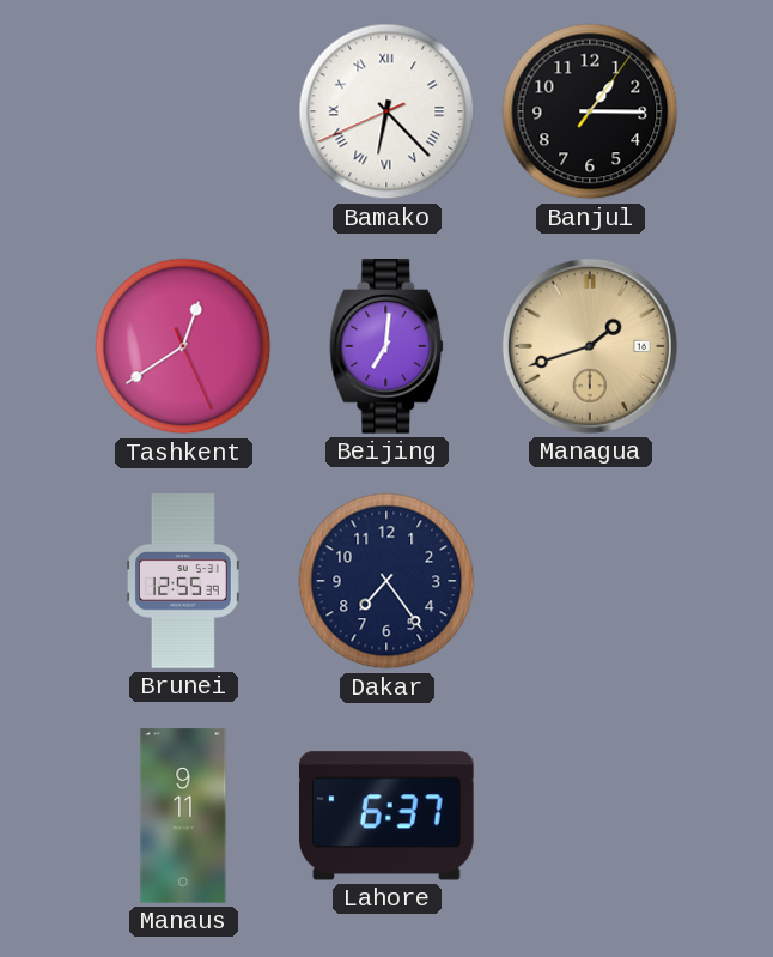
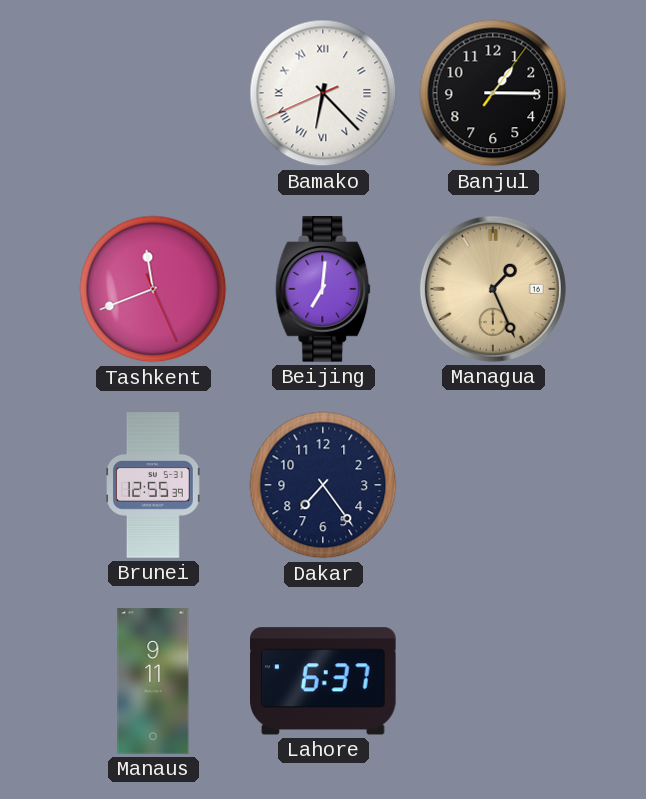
Tashkent: 12:39 -> 11:41 (153, 289)
Managua: 1:42 -> 1:26 (493, 289)
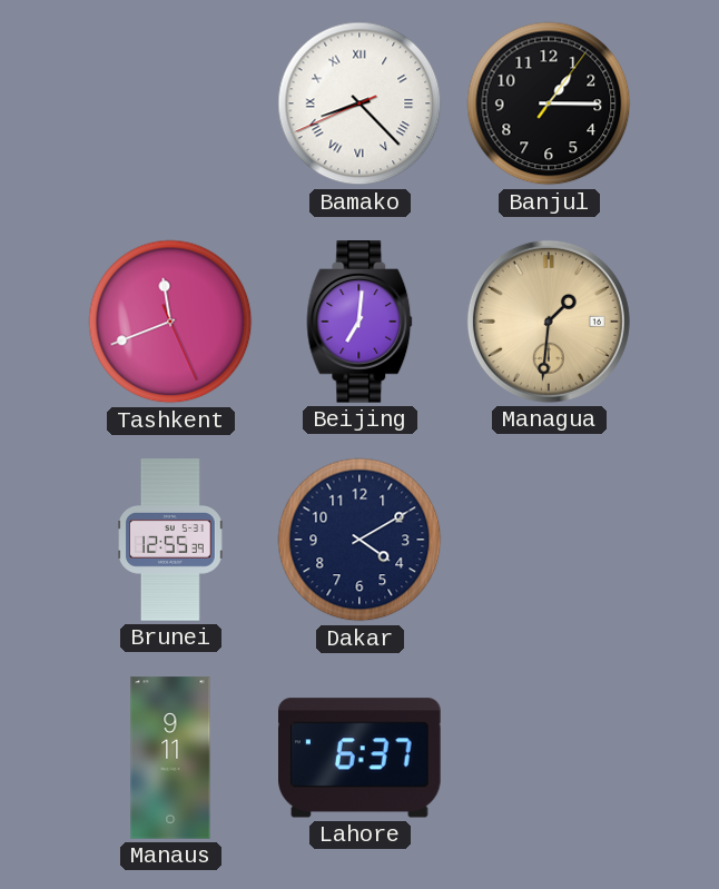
Bamako: 6:22 -> 8:22 (359, 103)
Managua: 1:26 -> 1:31 (549, 322)
Dakar: 7:24 -> 4:10 (359, 540)
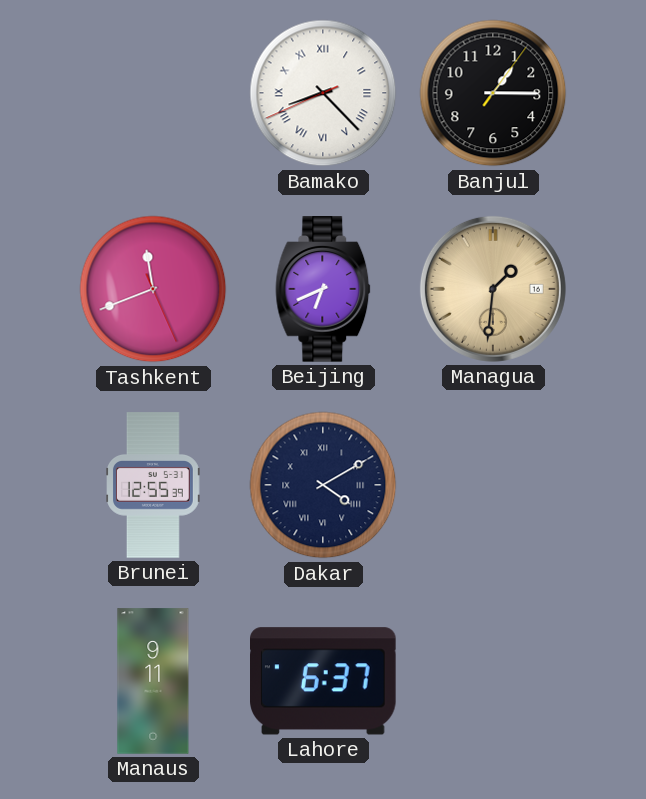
Beijing: 7:01 -> 6:41 (323, 289)
Dakar numerals: Arabic -> Roman (323, 485)
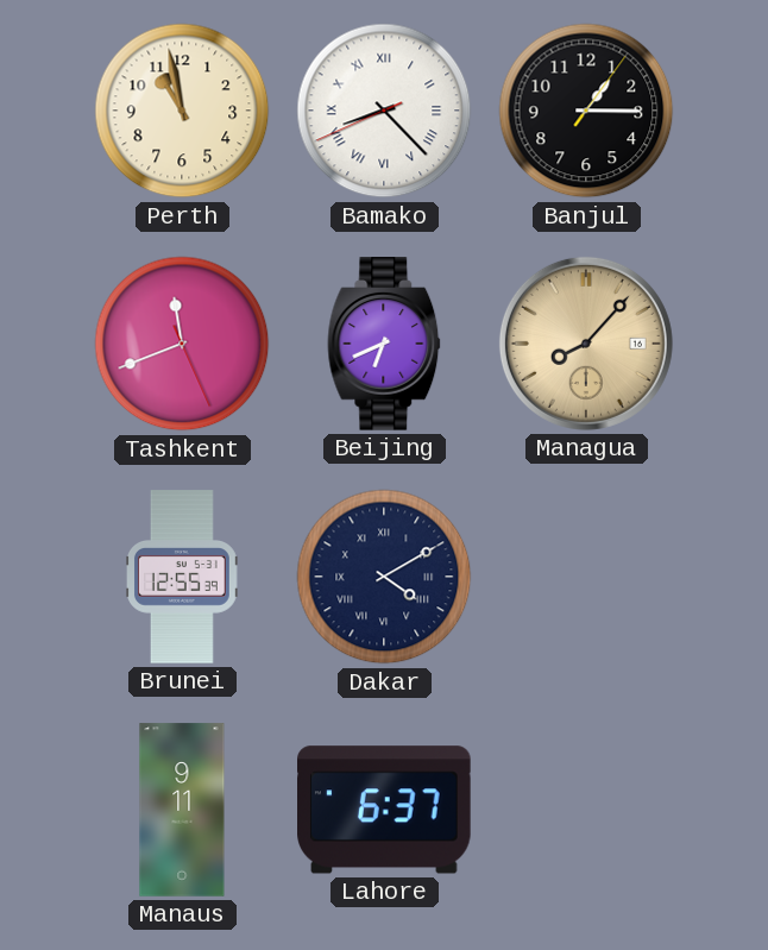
Perth: none -> 10:58 (182, 111)
Managua: 1:31 -> 8:07 (586, 344)
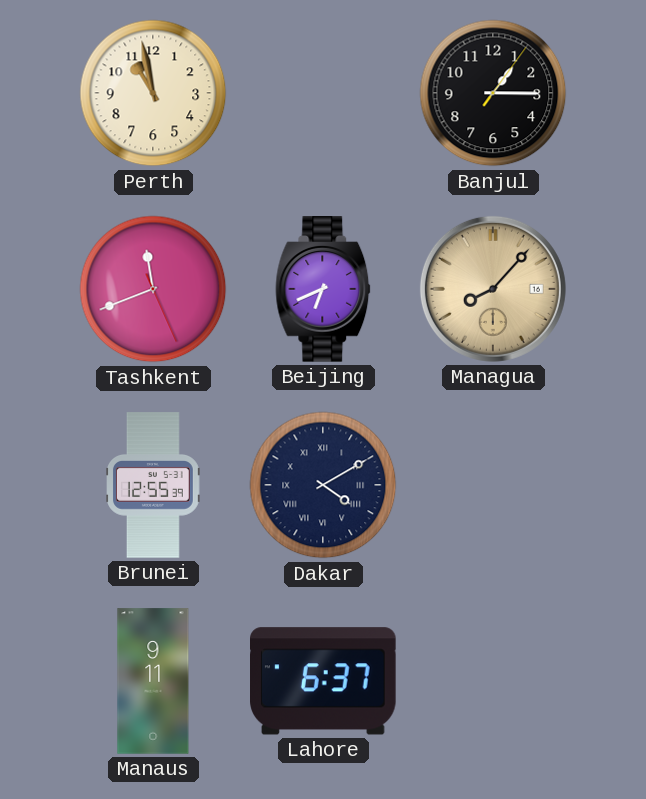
Bamako: 8:22 -> none (384, 111)
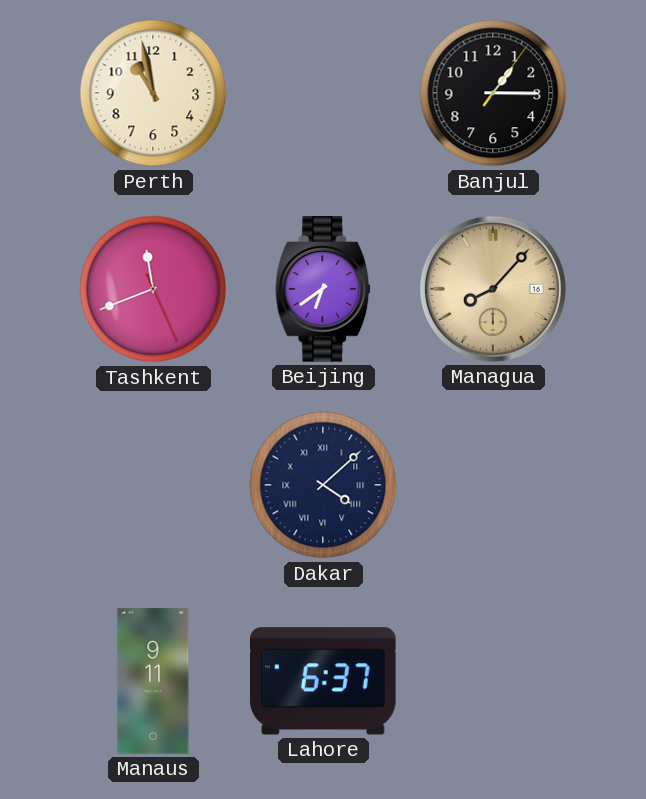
Beijing: 6:41 -> 6:39 (323, 289)
Brunei: 12:55 -> none (154, 485)
Dakar: 4:10 -> 4:08 (323, 485)
